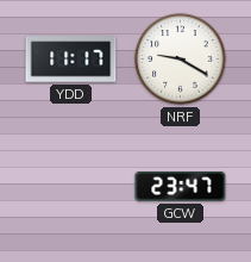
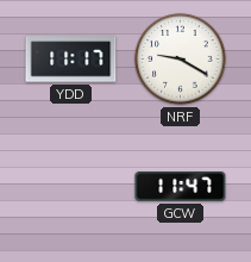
GCW: 23:47 -> 11:47 (181, 187)
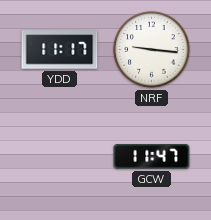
NRF: 9:20 -> 9:16 (152, 50)
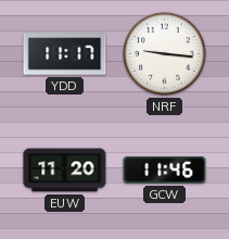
EUW: none -> 11:20 (65, 171)
GCW: 11:47 -> 11:46 (165, 171)
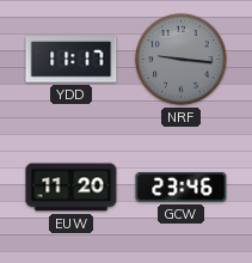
NRF dial: white -> grey (182, 60)
GCW: 11:46 -> 23:46 (182, 188)
